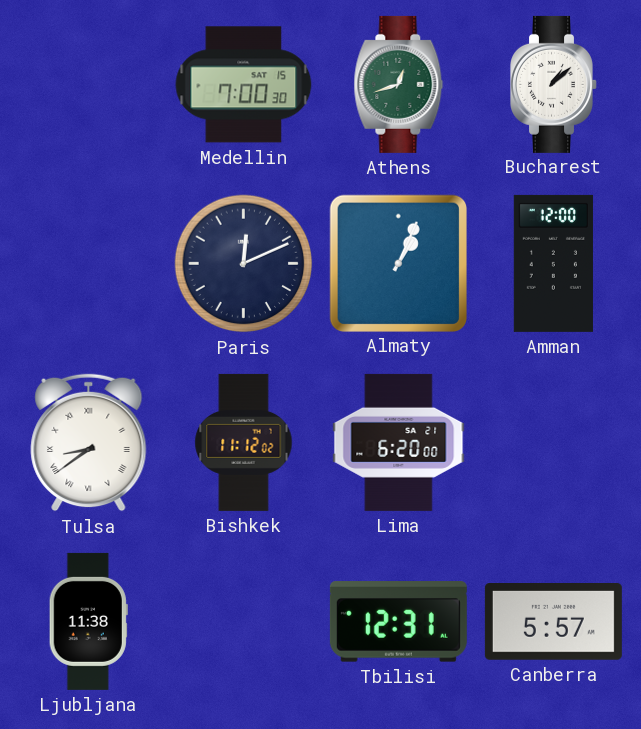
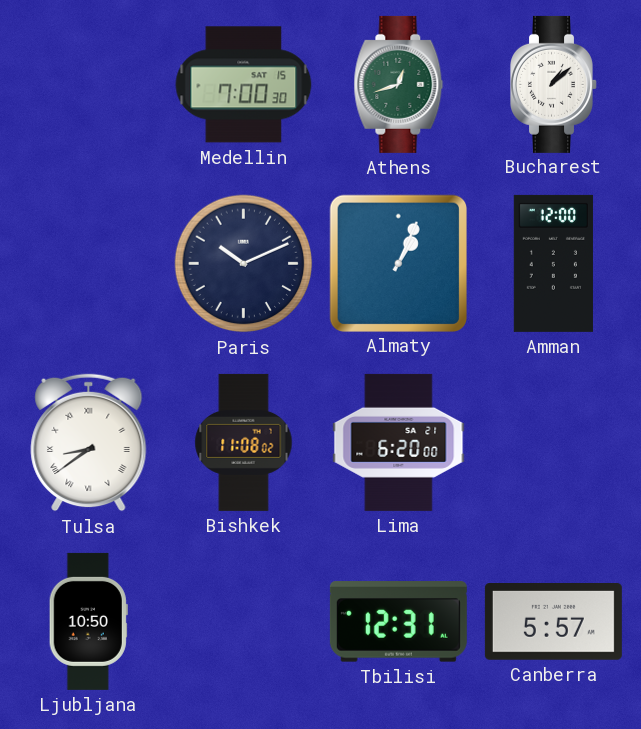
Paris: 12:11 -> 10:11 (244, 264)
Bishkek: 11:12 -> 11:08 (244, 442)
Ljubljana: 11:38 -> 10:50 (88, 621)
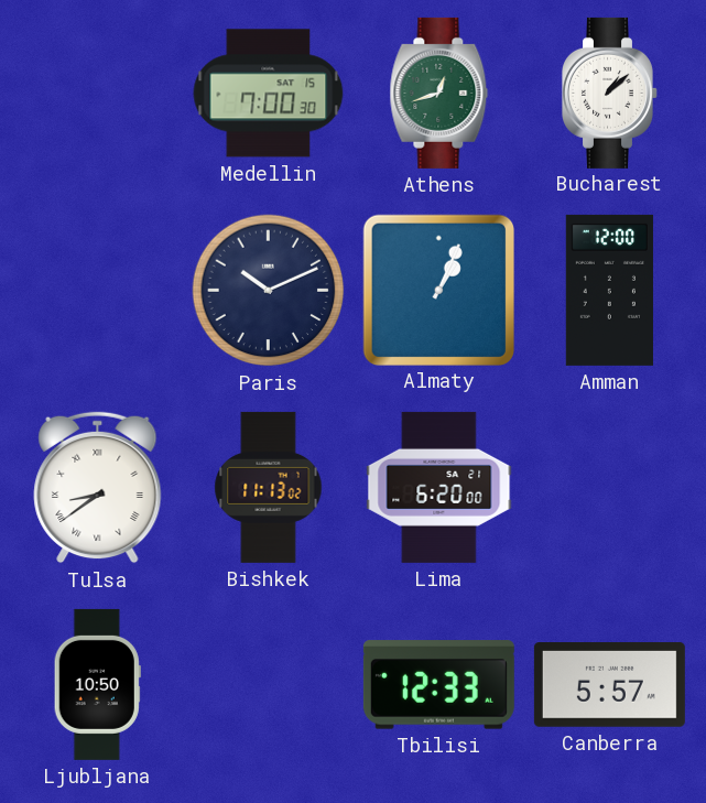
Bishkek: 11:08 -> 11:13 (269, 487)
Tbilisi: 12:31 -> 12:33 (438, 685)
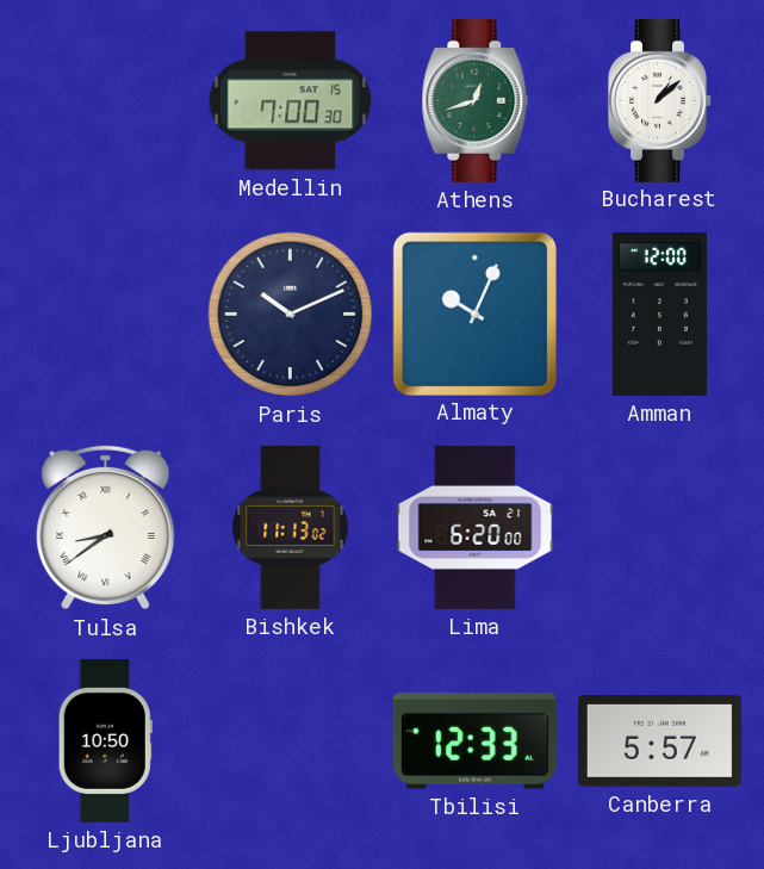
Almaty: 1:04 -> 10:04 (474, 314)
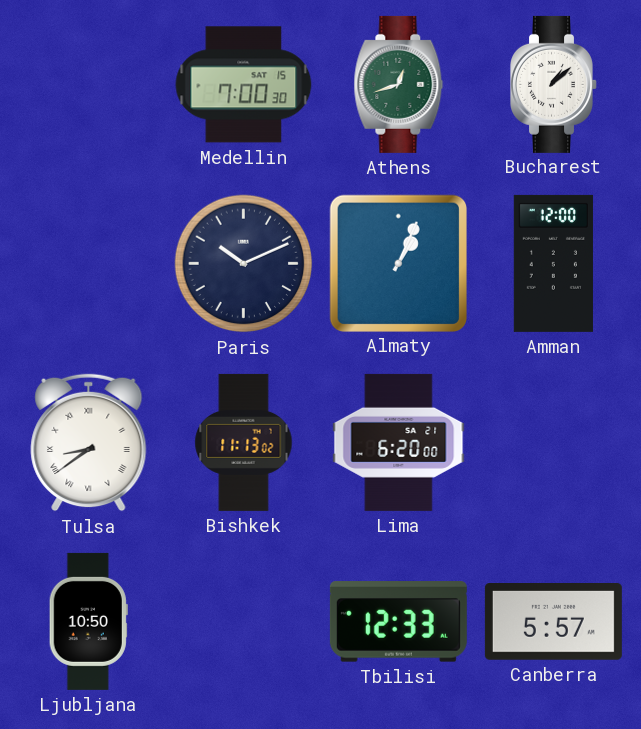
Almaty: 10:04 -> 1:04 (398, 263)
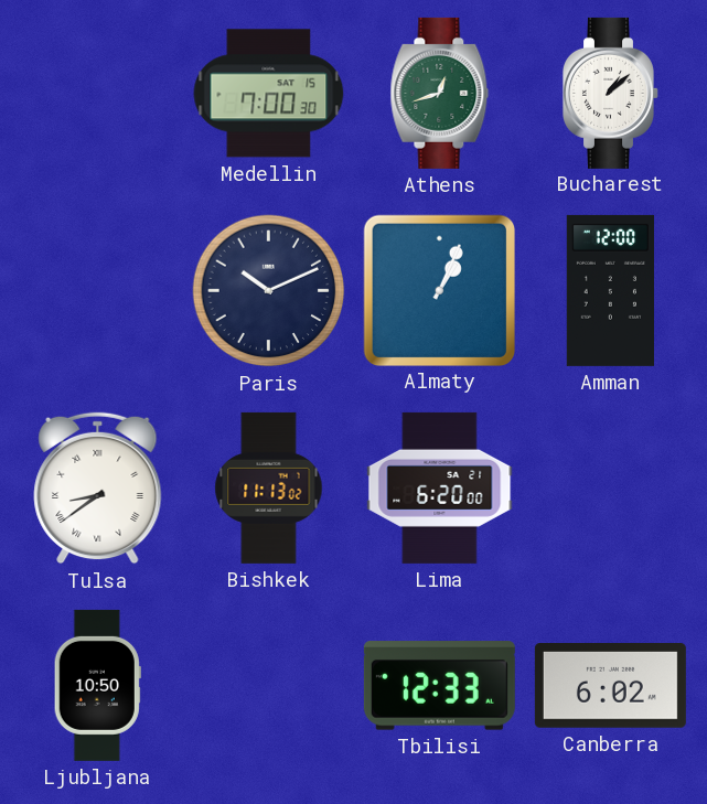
Canberra: 5:57 -> 6:02 (610, 686)
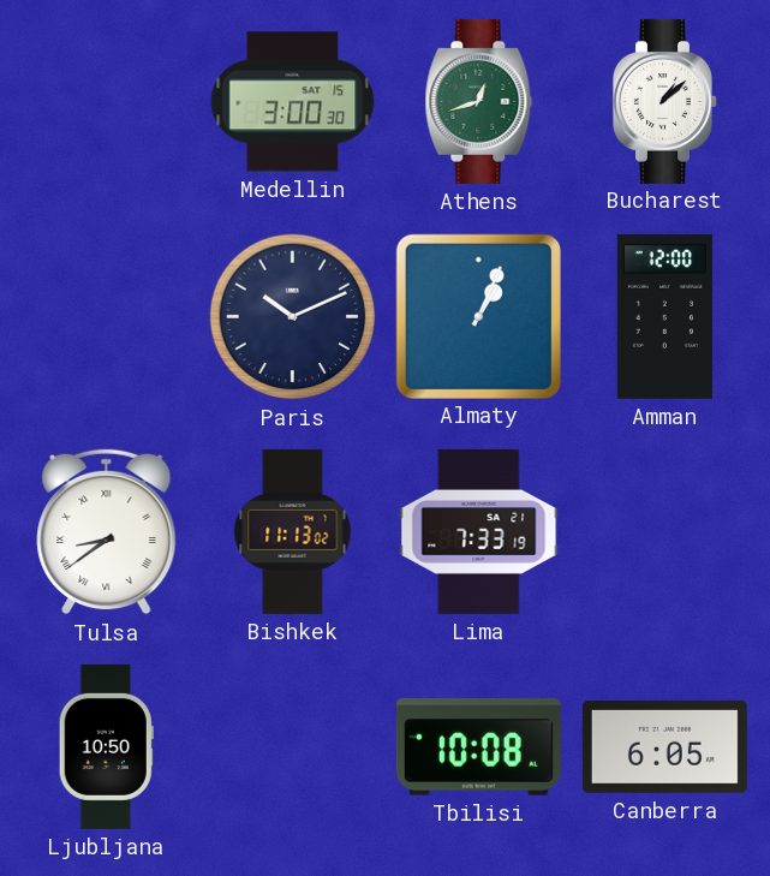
Medellin: 7:00 -> 3:00 (293, 102)
Lima: 6:20 -> 7:33 (479, 531)
Tbilisi: 12:33 -> 10:08 (478, 747)
Canberra: 6:02 -> 6:05 (664, 747)
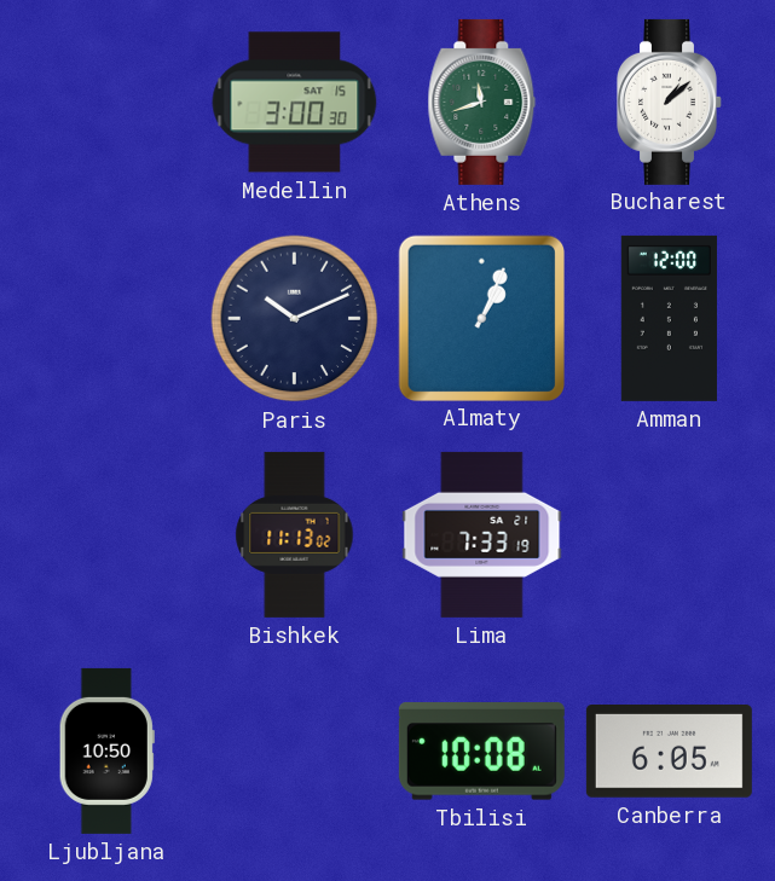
Athens: 12:42 -> 11:42 (482, 102)
Tulsa: 8:39 -> none (107, 532)
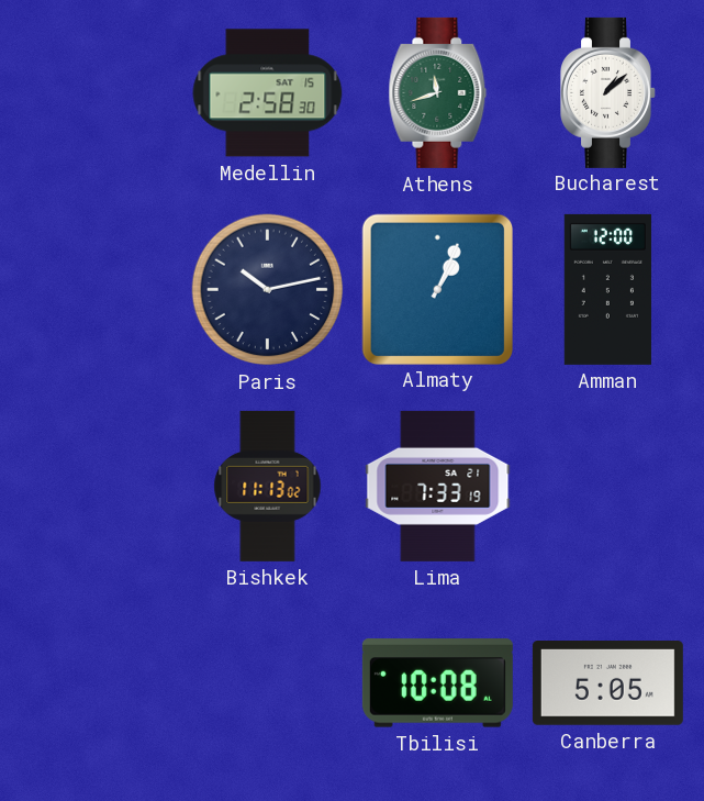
Medellin: 3:00 -> 2:58 (268, 93)
Paris: 10:11 -> 10:13 (268, 290)
Ljubljana: 10:50 -> none (106, 750)
Canberra: 6:05 -> 5:05 (607, 683)
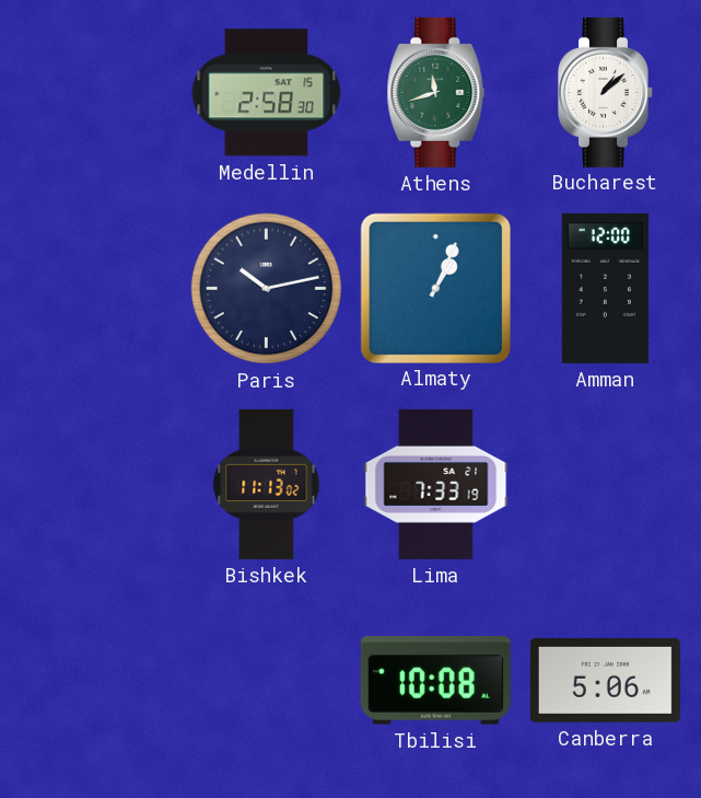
Canberra: 5:05 -> 5:06 (605, 681)
